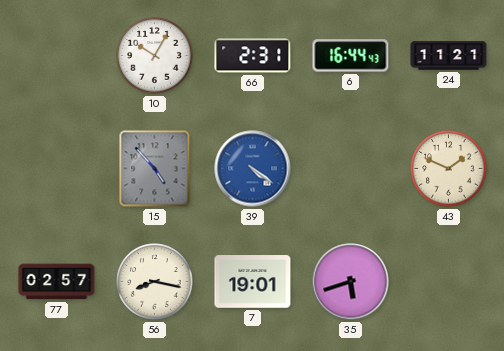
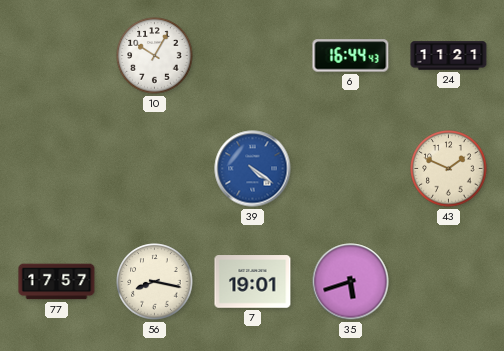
66: 2:31 -> none (253, 56)
15: 4:53 -> none (155, 169)
77: 02:57 -> 17:57 (57, 282)
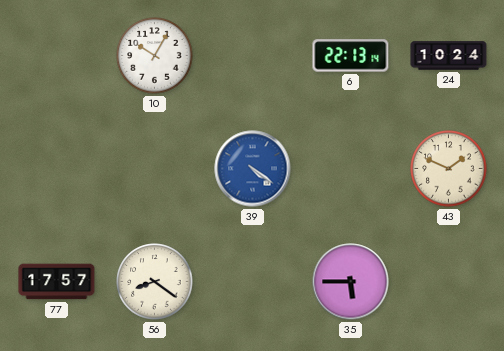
6: 16:44 -> 22:13 (351, 56)
24: 11:21 -> 10:24 (449, 56)
56: 8:17 -> 8:21 (155, 282)
7: 19:01 -> none (253, 282)
35: 5:42 -> 5:45 (351, 282)
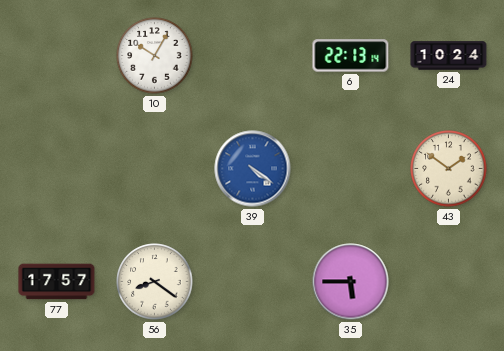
43: 1:49 -> 1:51 (449, 169)
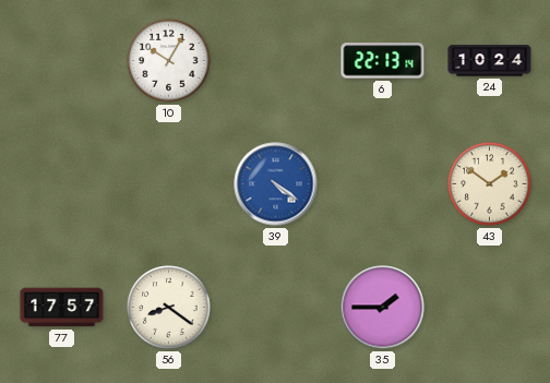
35: 5:45 -> 1:45 (383, 308)
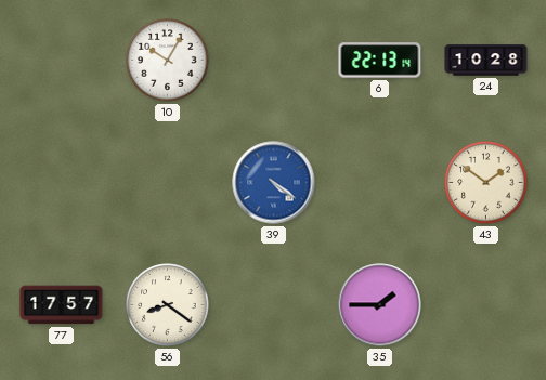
24: 10:24 -> 10:28 (486, 61)
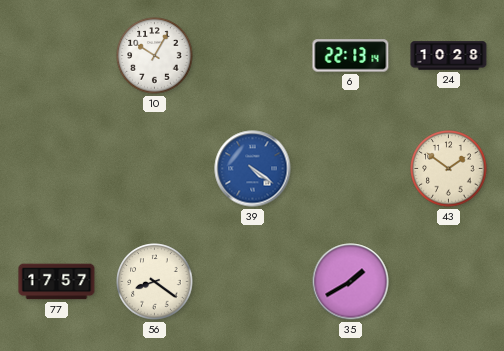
35: 1:45 -> 1:40 (351, 282)
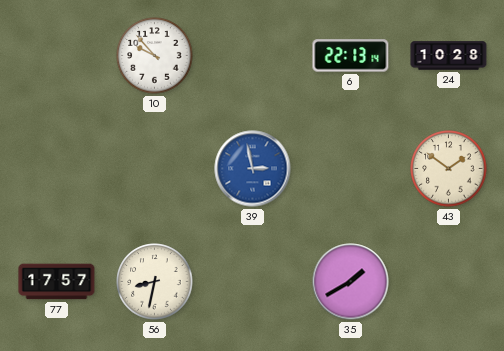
10: 10:05 -> 9:53 (155, 56)
39: 4:21 -> 2:58 (253, 169)
56: 8:21 -> 8:32 (155, 282)
